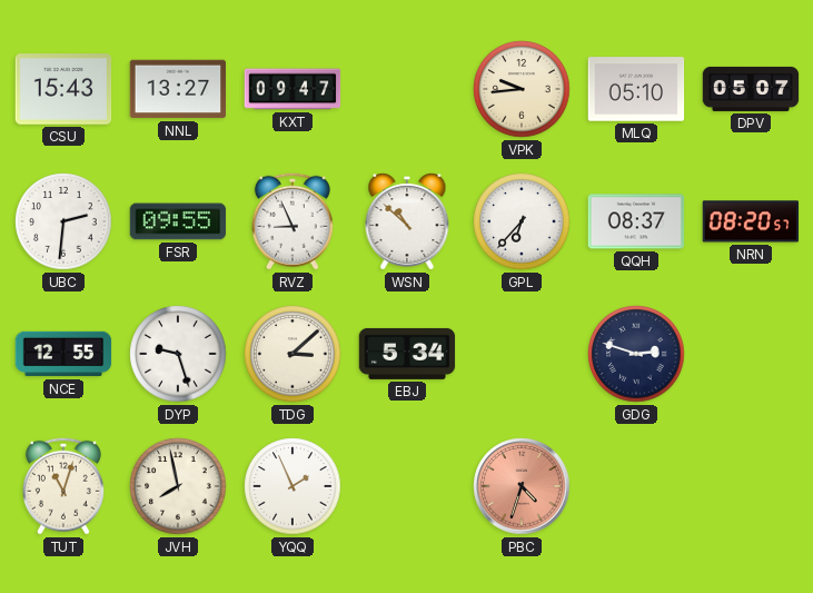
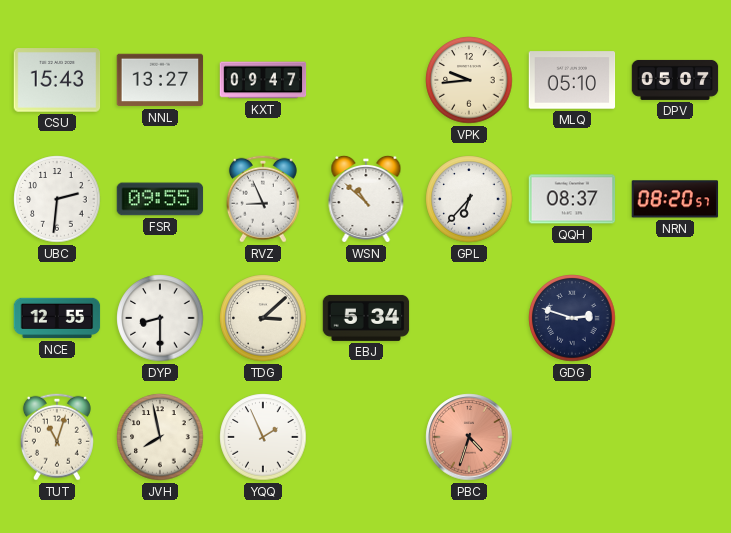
DYP: 9:27 -> 8:30 (160, 318)
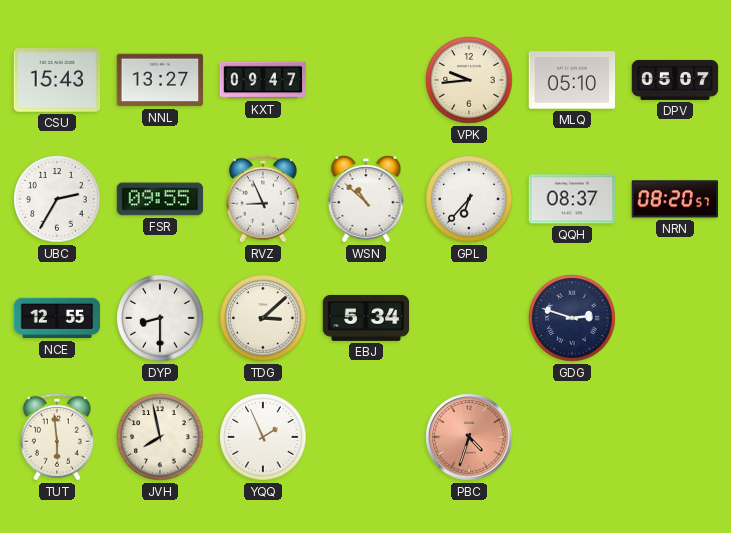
UBC: 2:31 -> 2:35 (57, 199)
TUT: 11:03 -> 5:59 (57, 437)
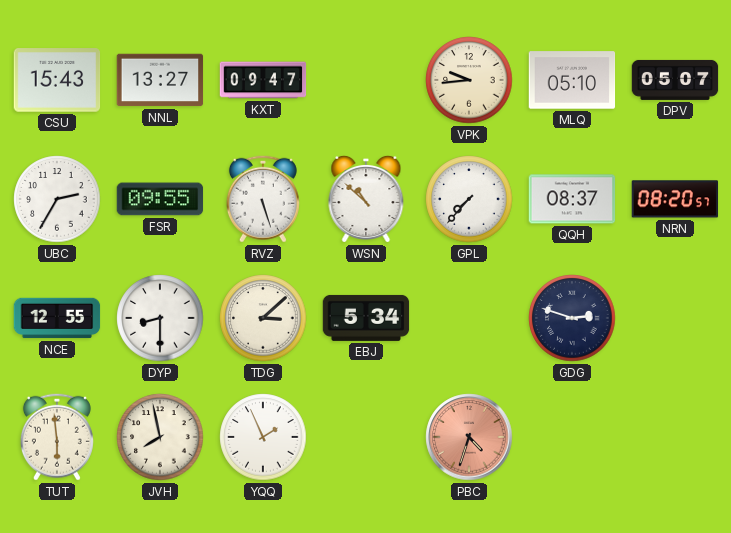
RVZ: 8:56 -> 5:27 (263, 199)
GPL: 6:37 -> 7:37 (469, 199)
